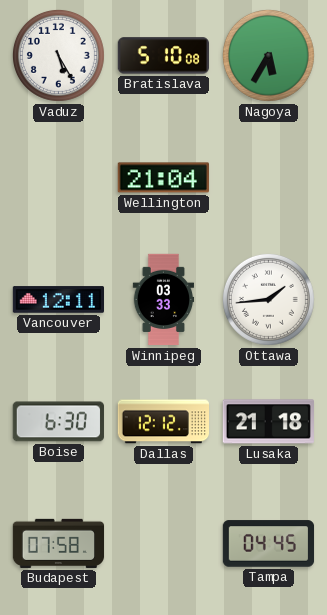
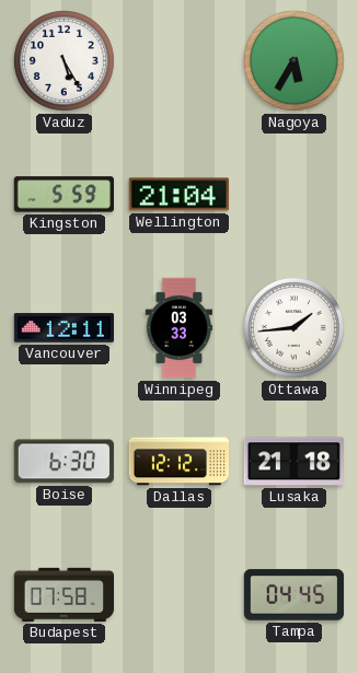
Bratislava: 5:10 -> none (163, 56)
Kingston: none -> 5:59 (63, 195)
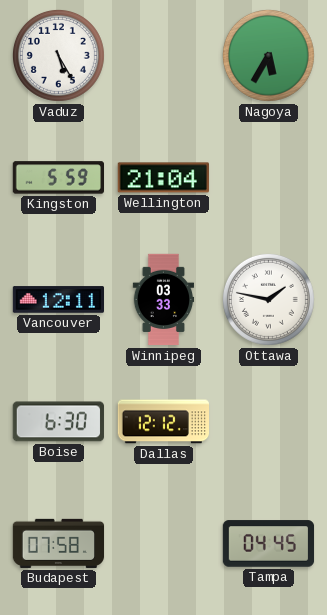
Ottawa: 1:44 -> 1:47 (268, 299)
Lusaka: 21:18 -> none (293, 462)
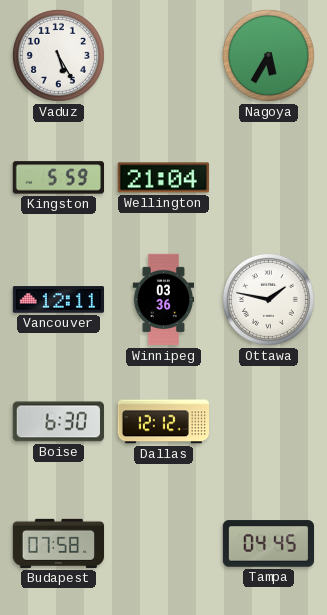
Winnipeg: 03:33 -> 03:36 (164, 300)
